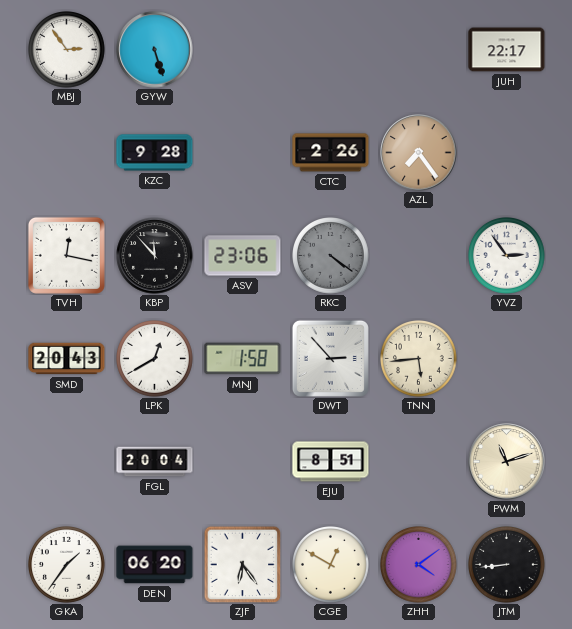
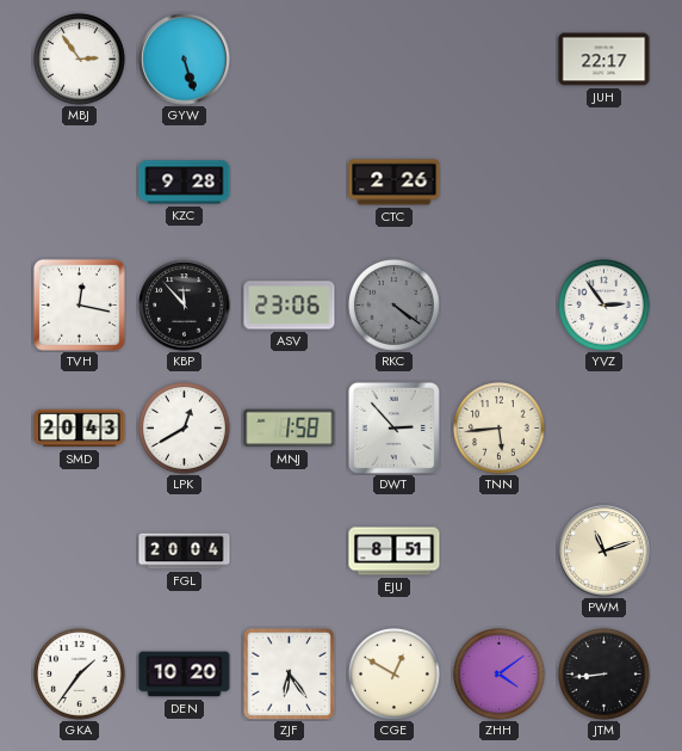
AZL: 7:24 -> none (419, 153)
DEN: 06:20 -> 10:20 (185, 675)
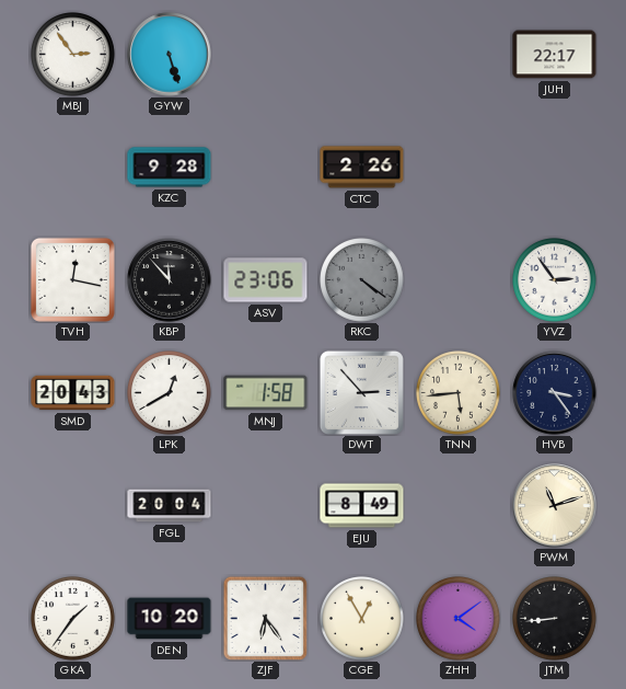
HVB: none -> 3:24 (555, 393)
EJU: 8:51 -> 8:49 (362, 506)
CGE: 12:50 -> 12:55 (362, 619)
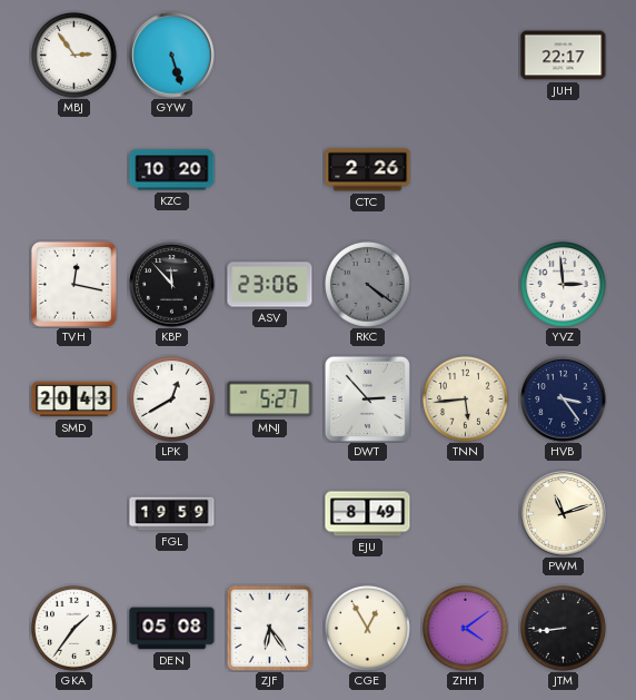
KZC: 9:28 -> 10:20 (172, 170)
YVZ: 2:54 -> 2:59 (564, 285)
MNJ: 1:58 -> 5:27 (270, 400)
FGL: 20:04 -> 19:59 (172, 514)
DEN: 10:20 -> 05:08 (172, 629)
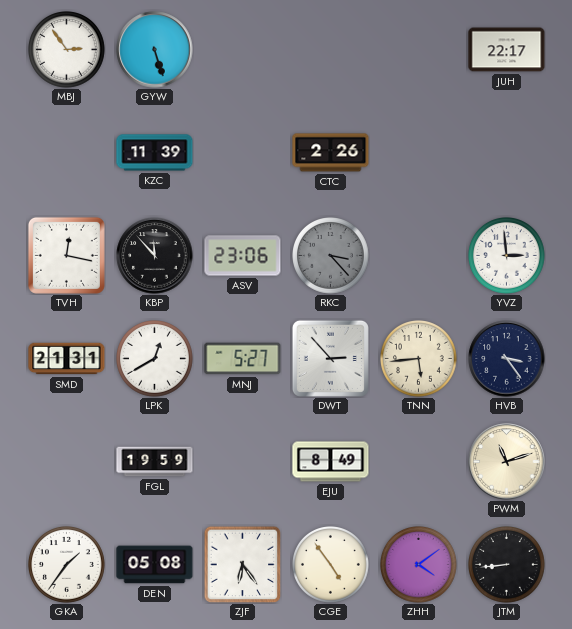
KZC: 10:20 -> 11:39 (155, 153)
RKC: 4:21 -> 3:23 (331, 256)
SMD: 20:43 -> 21:31 (67, 359)
CGE: 12:55 -> 4:54 (331, 565)
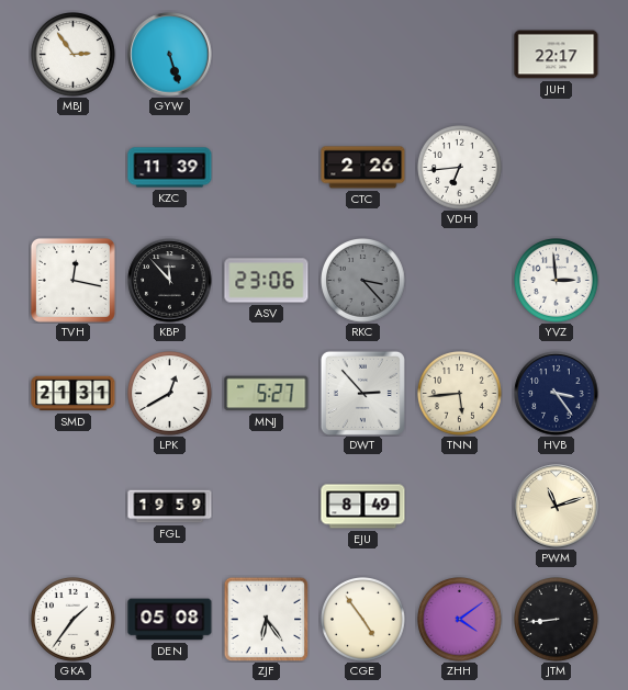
VDH: none -> 6:44 (460, 168)
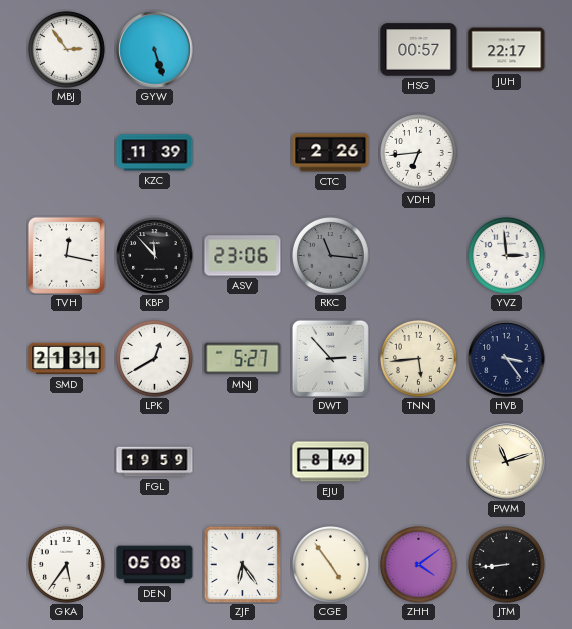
HSG: none -> 00:57 (419, 50)
RKC: 3:23 -> 11:16 (331, 256)
GKA: 1:36 -> 5:36 (67, 565)
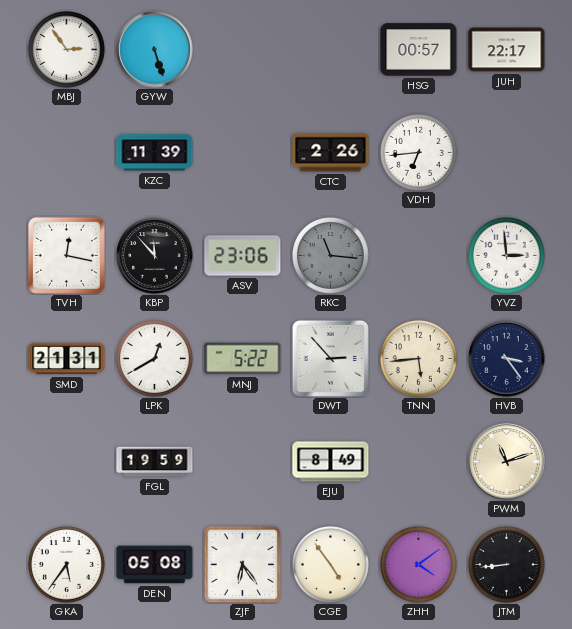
MNJ: 5:27 -> 5:22 (243, 359)
